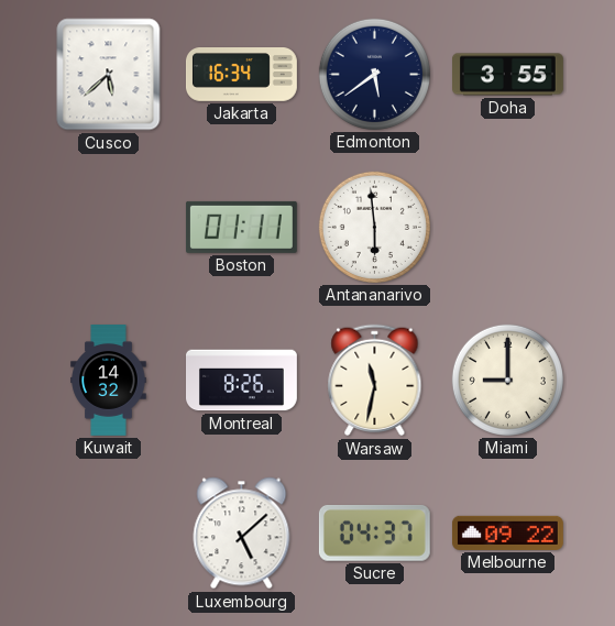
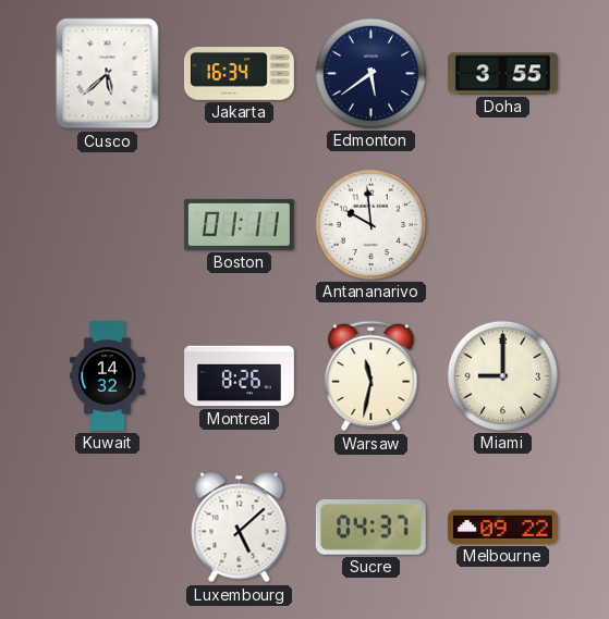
Antananarivo: 5:59 -> 9:59 (370, 224)
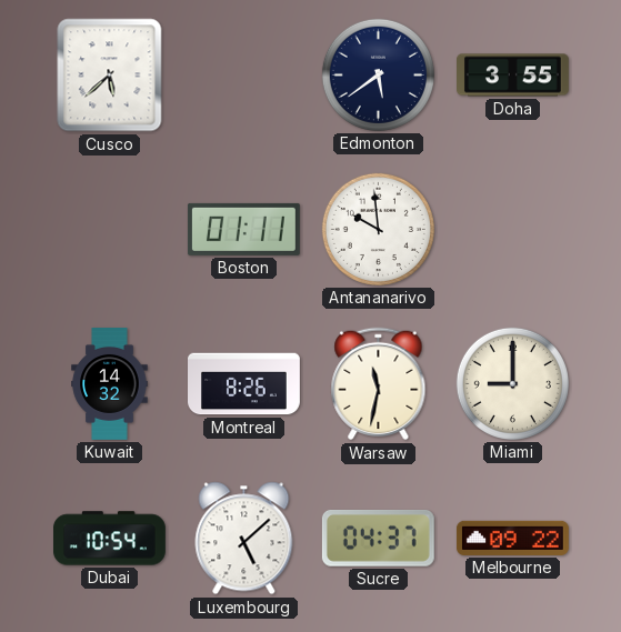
Jakarta: 16:34 -> none (239, 74)
Dubai: none -> 10:54 (110, 539)
